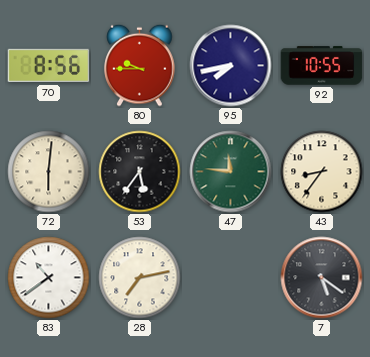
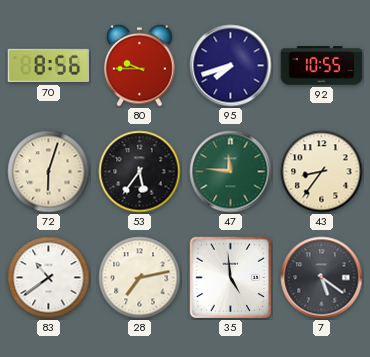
95: 7:43 -> 7:42 (231, 66)
72: 6:01 -> 6:03 (49, 172)
35: none -> 4:59 (230, 277)
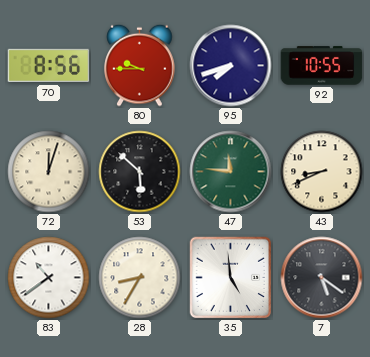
72: 6:03 -> 12:03 (49, 172)
53: 5:36 -> 5:52 (140, 172)
43: 8:36 -> 8:41 (322, 172)
28: 7:13 -> 8:35 (140, 278)
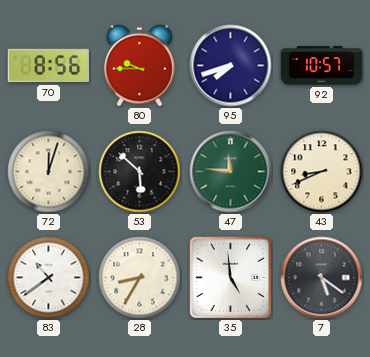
92: 10:55 -> 10:57 (322, 66)
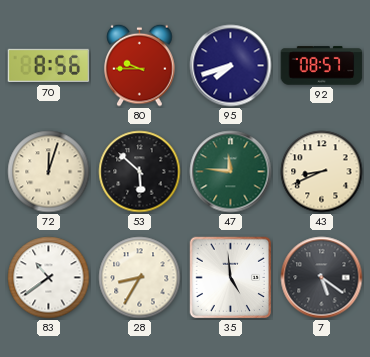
92: 10:57 -> 08:57 (322, 66)
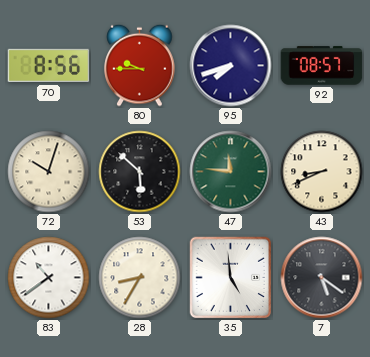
72: 12:03 -> 10:03 (49, 172)
